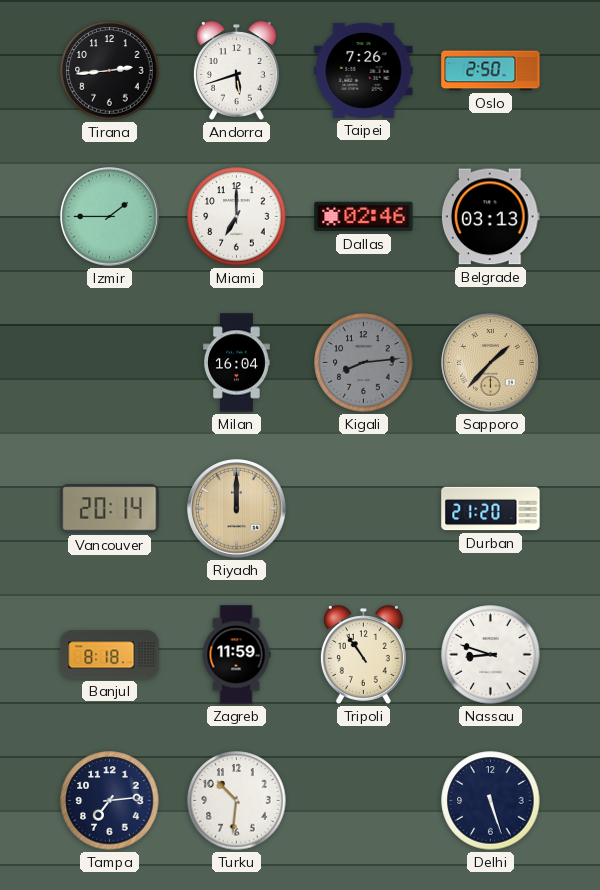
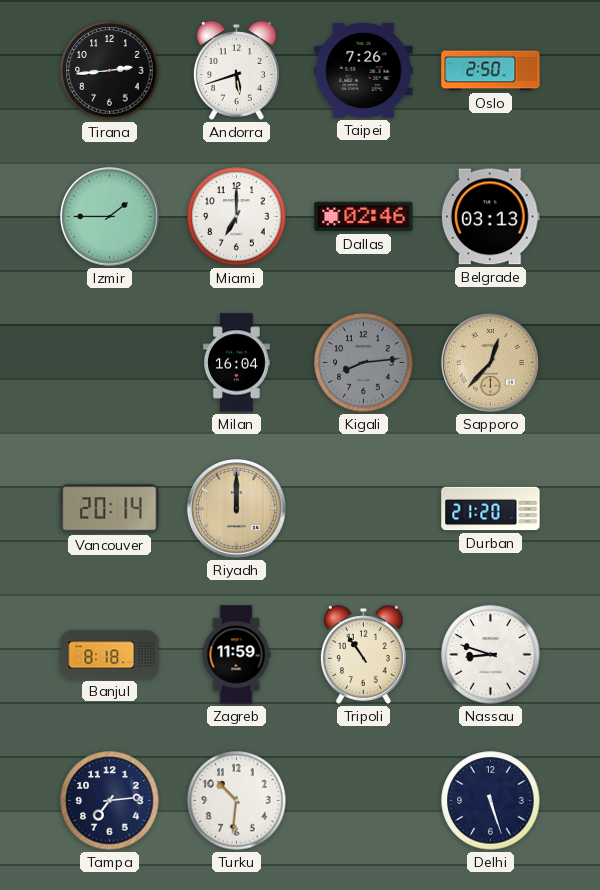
Sapporo: 1:37 -> 12:37 (491, 363)
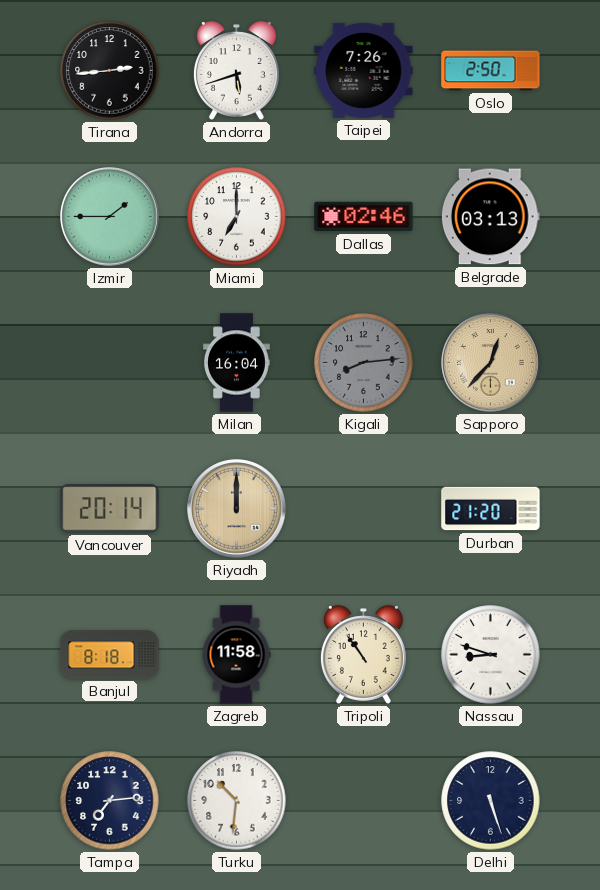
Zagreb: 11:59 -> 11:58 (236, 655)
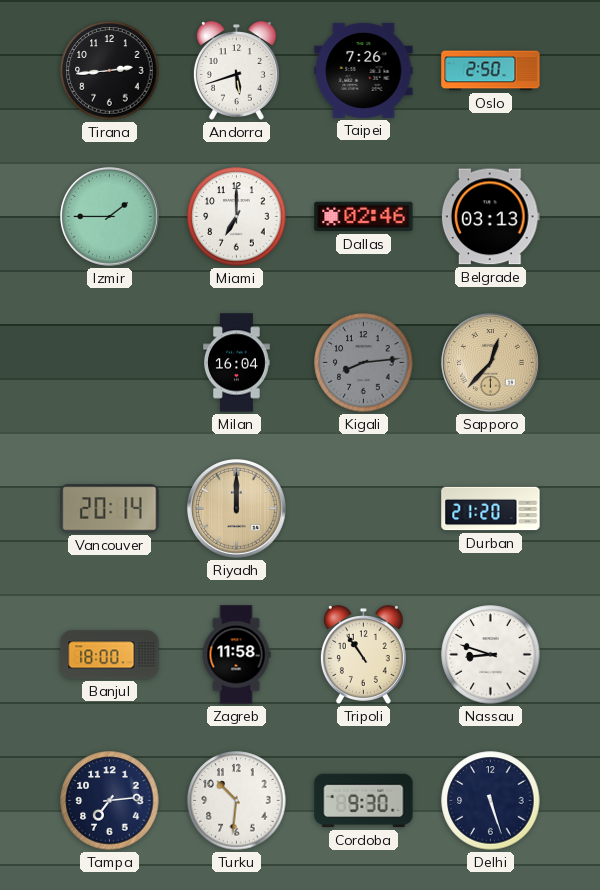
Banjul: 8:18 -> 18:00 (110, 655)
Cordoba: none -> 9:30 (364, 801)
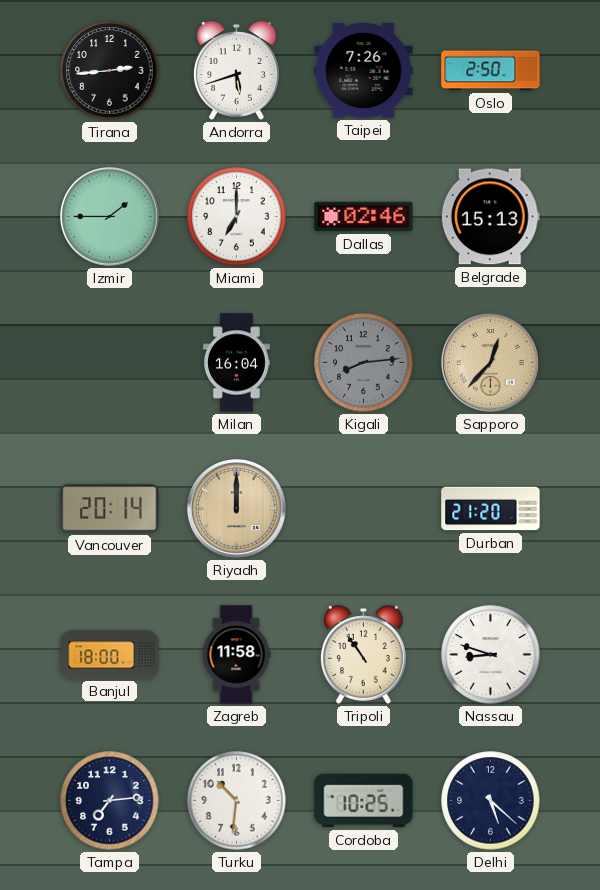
Belgrade: 03:13 -> 15:13 (490, 217)
Cordoba: 9:30 -> 10:25 (364, 801)
Delhi: 5:27 -> 5:22 (491, 801)
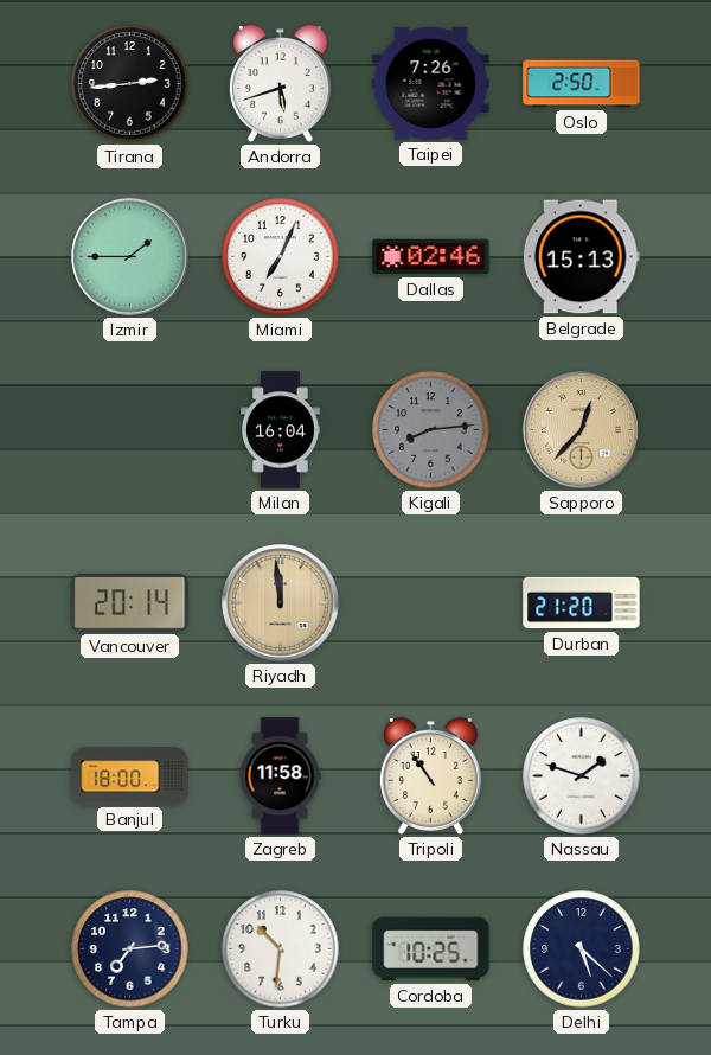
Miami: 7:00 -> 7:04 (281, 257)
Riyadh: 12:00 -> 11:59 (281, 603)
Nassau: 8:48 -> 1:48 (582, 776)
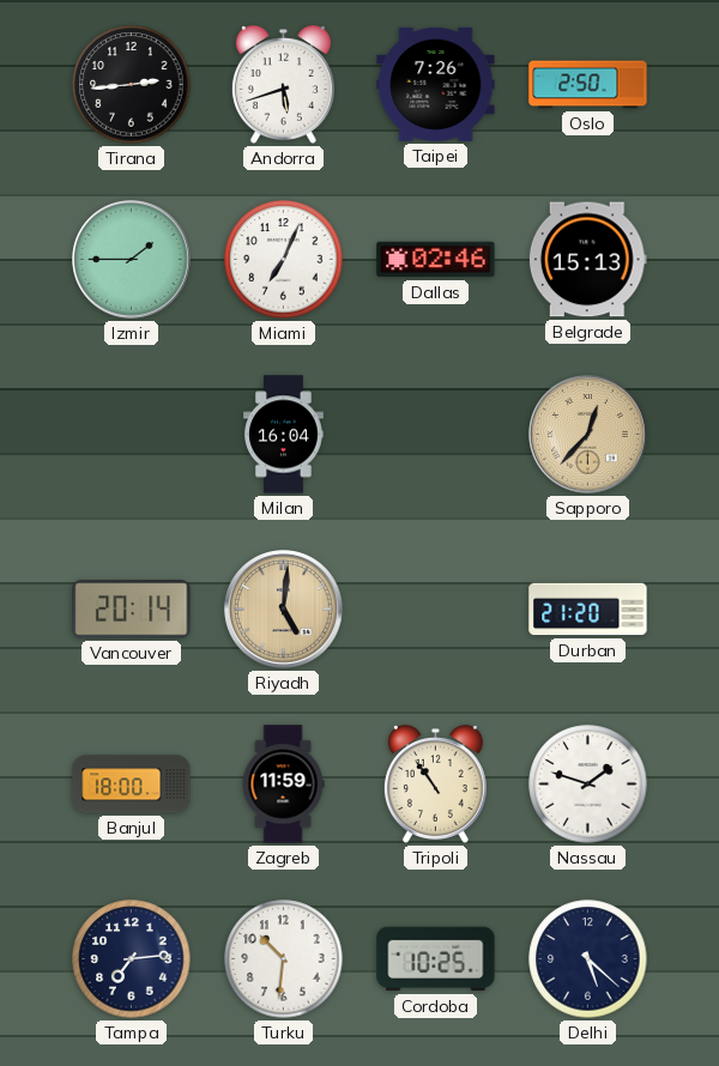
Kigali: 8:14 -> none (431, 430)
Riyadh: 11:59 -> 5:01 (284, 610)
Zagreb: 11:58 -> 11:59 (283, 785)
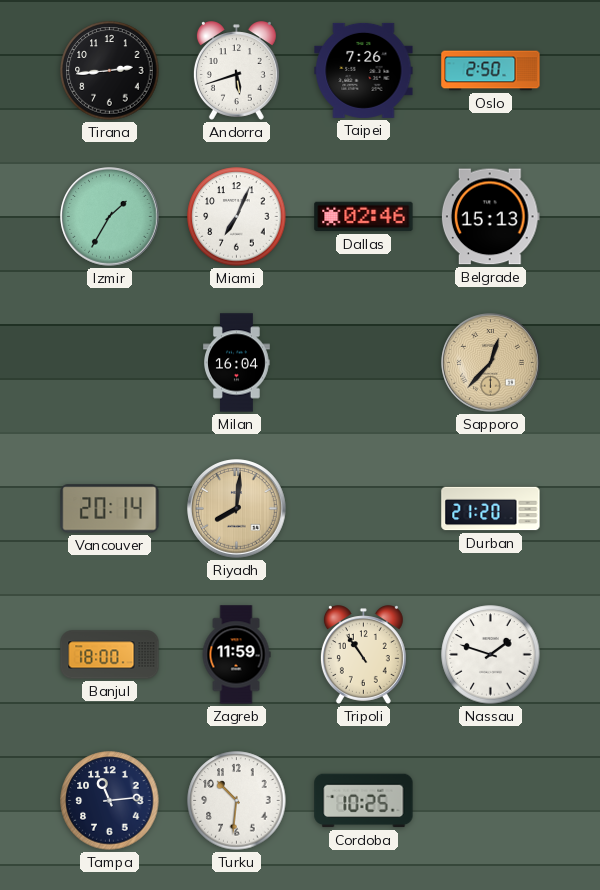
Izmir: 1:45 -> 1:35 (110, 217)
Riyadh: 5:01 -> 8:01 (237, 509)
Tampa: 7:14 -> 11:14 (110, 801)
Delhi: 5:22 -> none (588, 959)
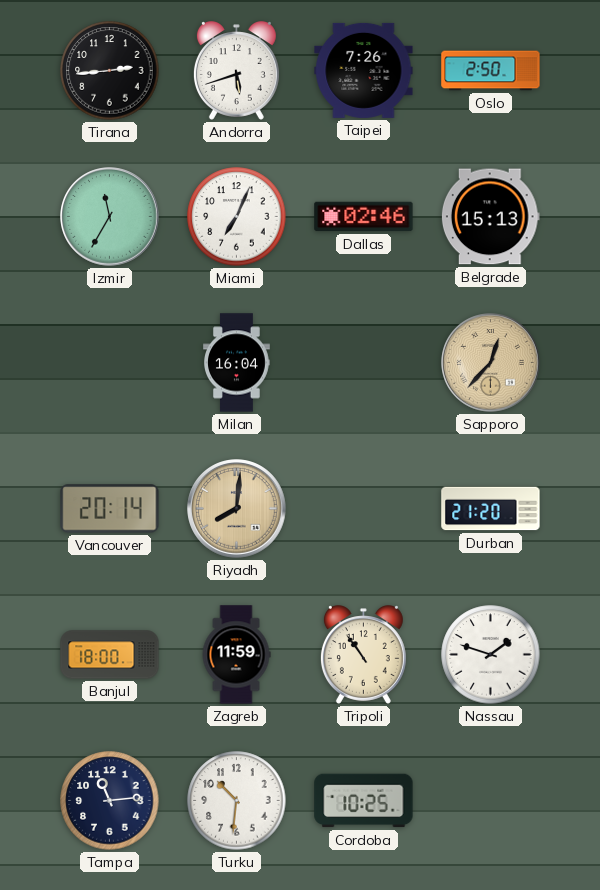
Izmir: 1:35 -> 11:35 (110, 217)
